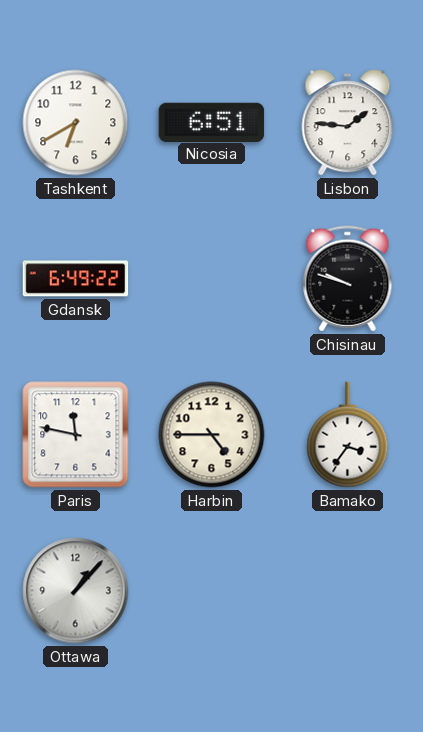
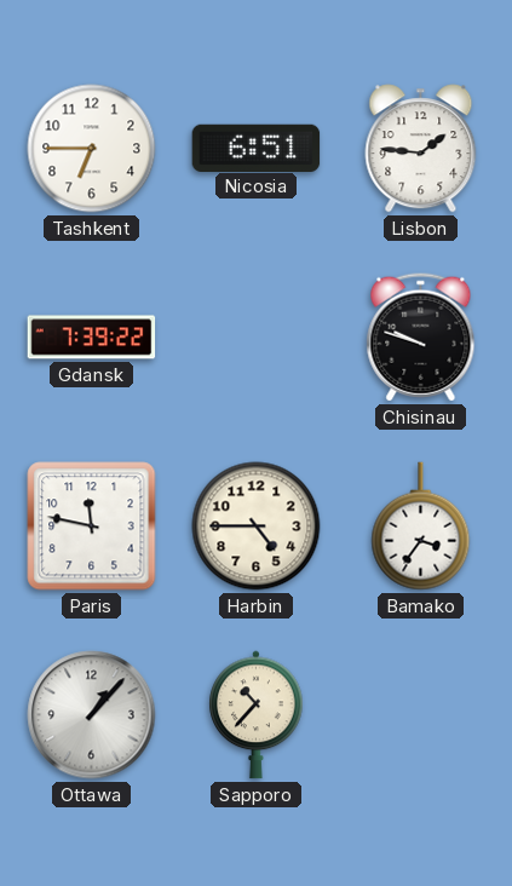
Tashkent: 6:40 -> 6:45 (92, 149)
Gdansk: 6:49 -> 7:39 (92, 338)
Sapporo: none -> 10:37 (257, 715)
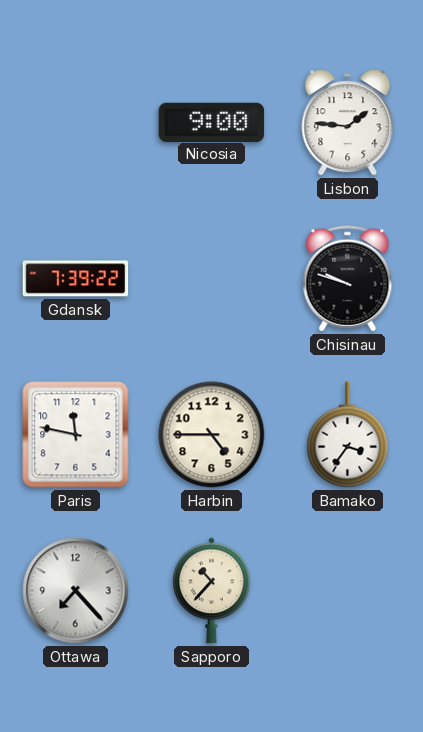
Tashkent: 6:45 -> none (92, 149)
Nicosia: 6:51 -> 9:00 (212, 122)
Ottawa: 1:07 -> 7:23 (76, 591)
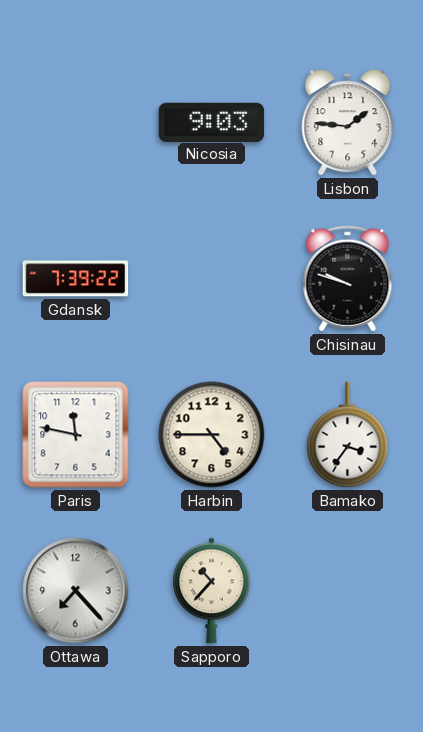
Nicosia: 9:00 -> 9:03 (212, 122)
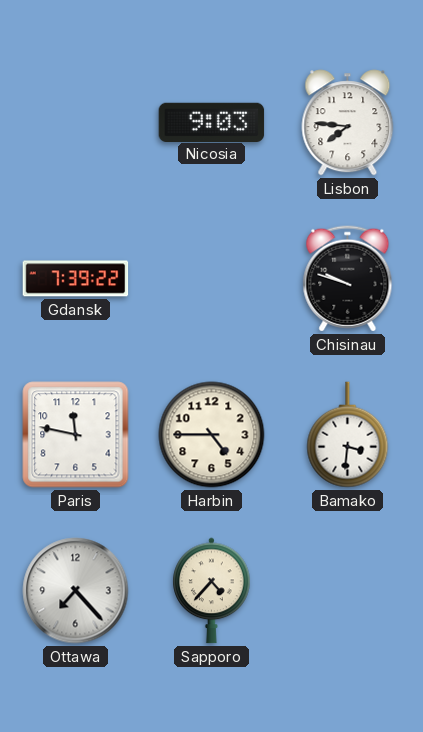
Lisbon: 1:46 -> 7:46 (348, 123)
Bamako: 3:36 -> 3:31 (348, 435)
Sapporo: 10:37 -> 4:37 (212, 591)
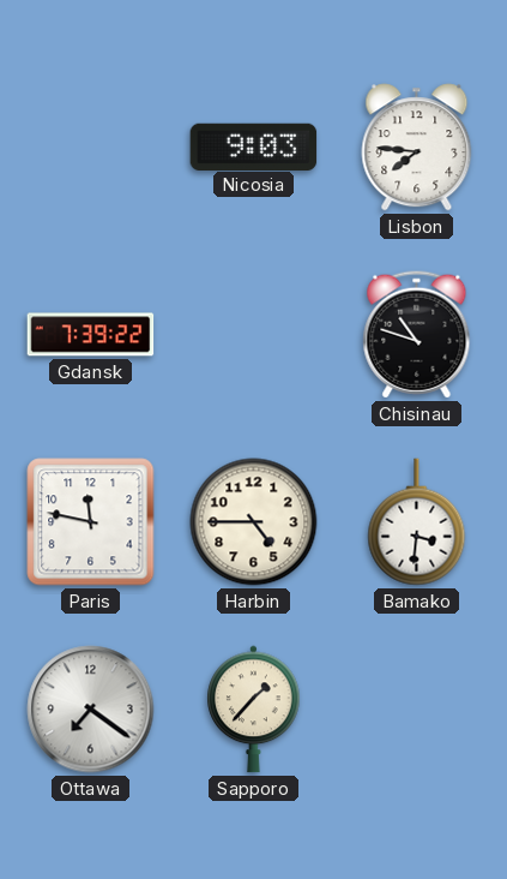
Chisinau: 9:48 -> 10:48 (417, 335)
Ottawa: 7:23 -> 7:21 (91, 710)
Sapporo: 4:37 -> 1:37 (254, 710)
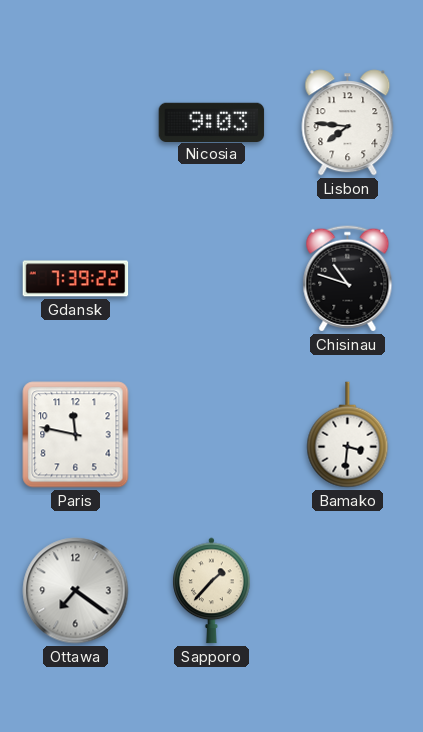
Harbin: 4:45 -> none (254, 522)
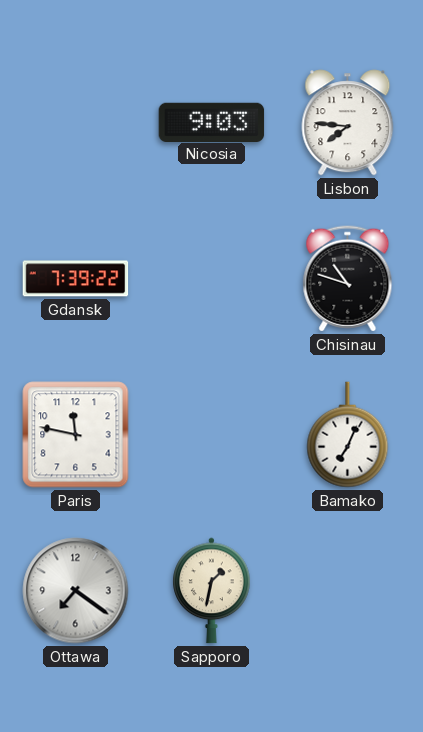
Bamako: 3:31 -> 7:04 (348, 435)
Sapporo: 1:37 -> 1:32 (212, 591)
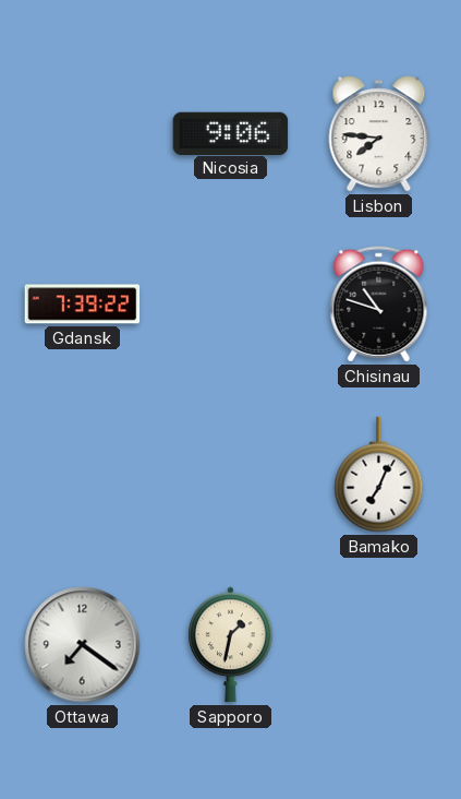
Nicosia: 9:03 -> 9:06 (231, 133)
Paris: 11:47 -> none (76, 435)
